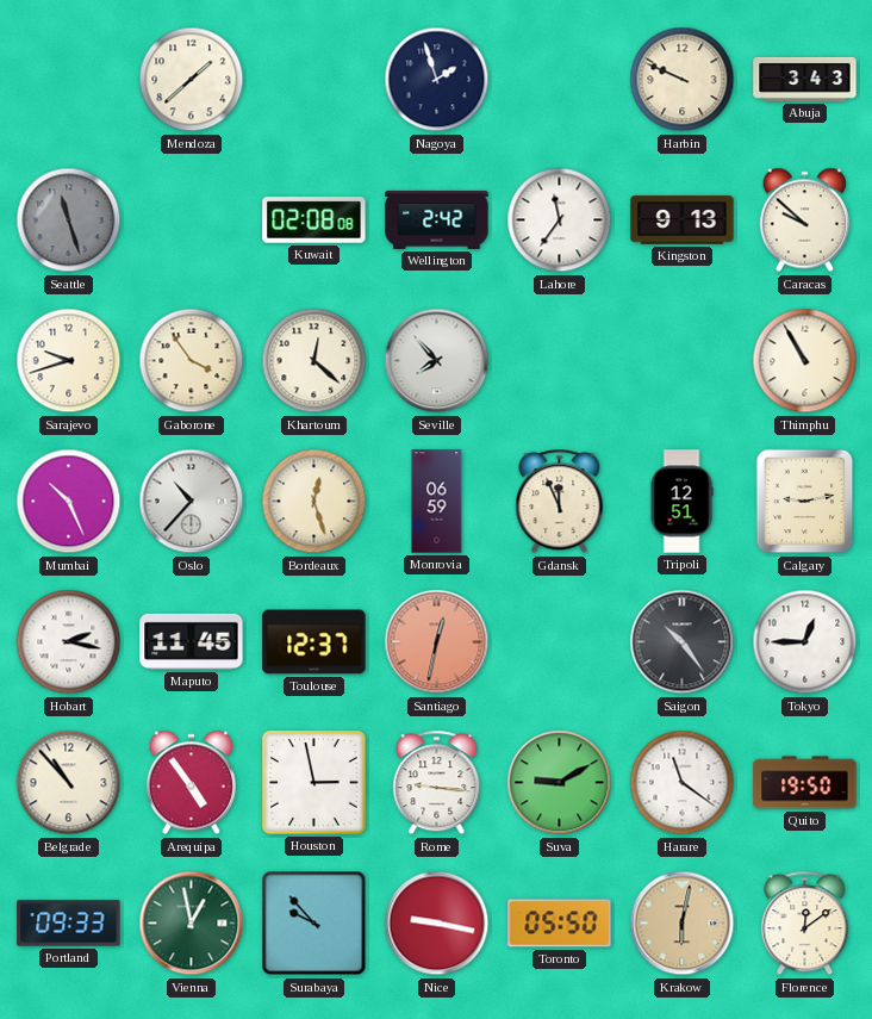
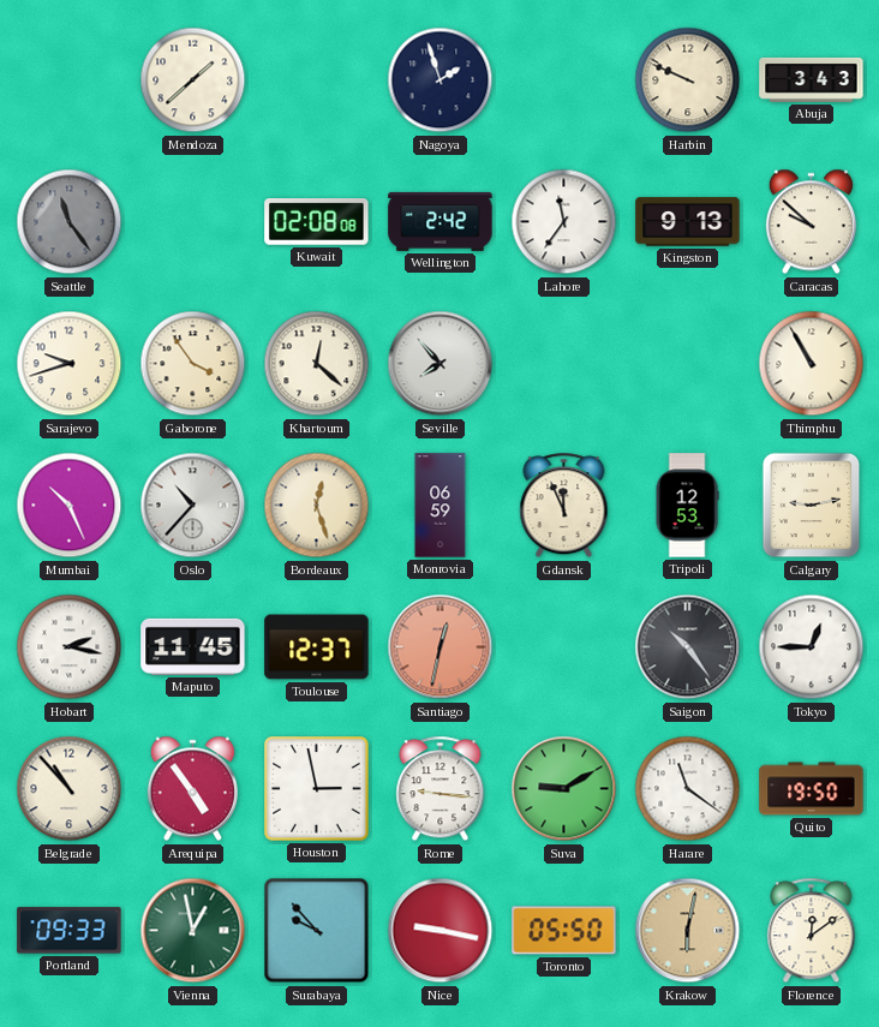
Seattle: 11:27 -> 11:24 (70, 222)
Tripoli: 12:51 -> 12:53 (687, 506)
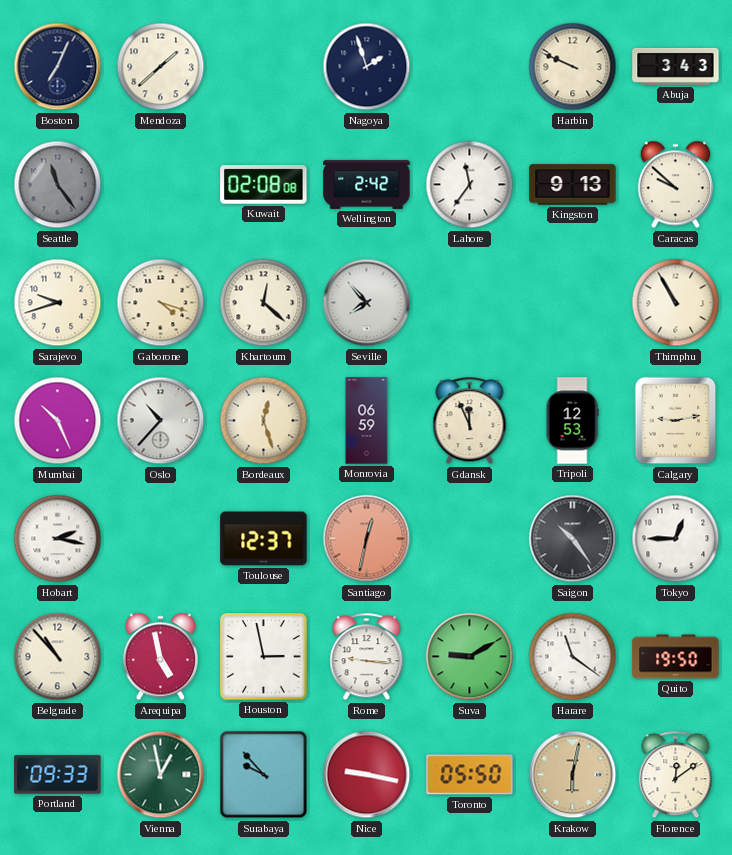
Boston: none -> 7:04 (58, 67)
Gaborone: 3:54 -> 4:18 (161, 303)
Maputo: 11:45 -> none (193, 646)
Arequipa: 4:54 -> 4:58 (160, 657)
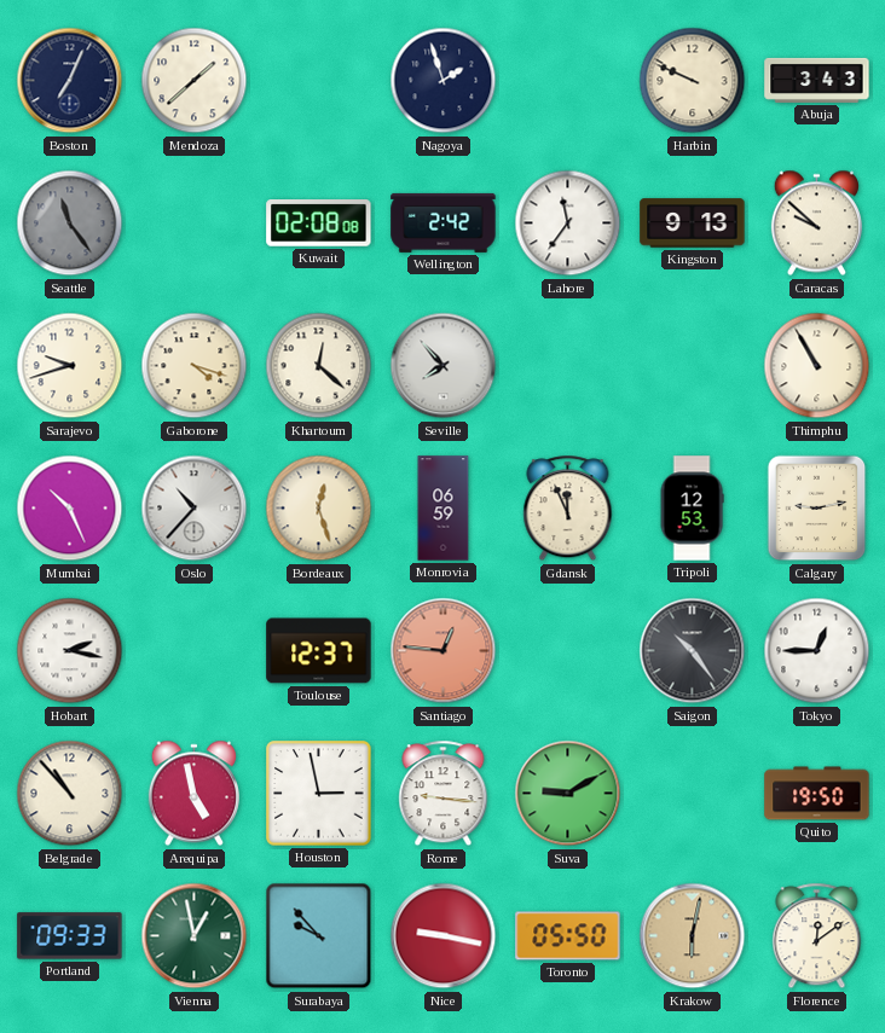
Santiago: 12:32 -> 12:46 (444, 651)
Harare: 11:21 -> none (573, 657)
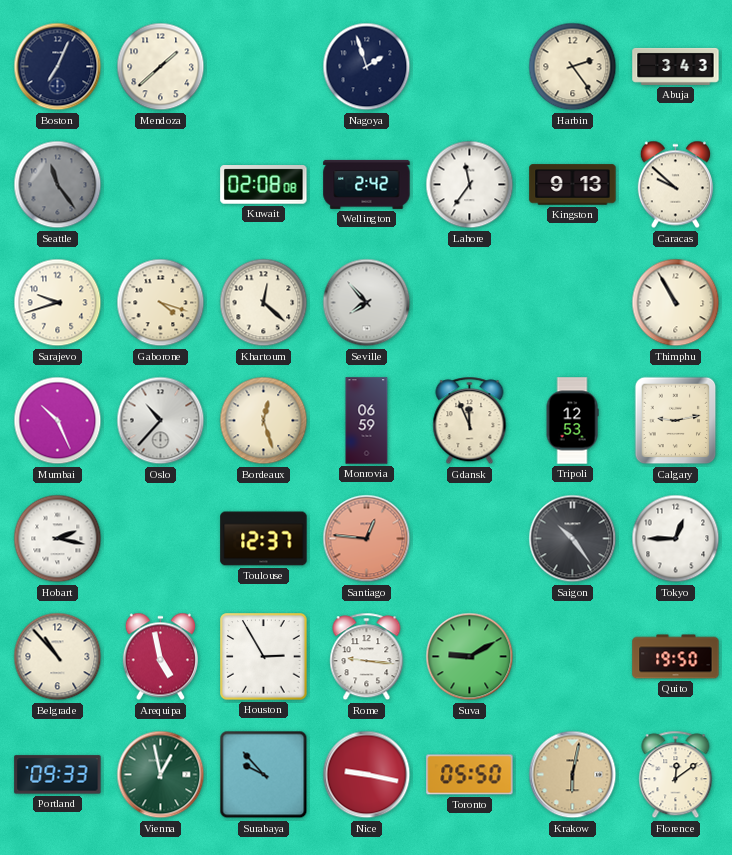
Harbin: 9:49 -> 2:24 (573, 67)
Houston: 2:58 -> 2:55 (264, 657)
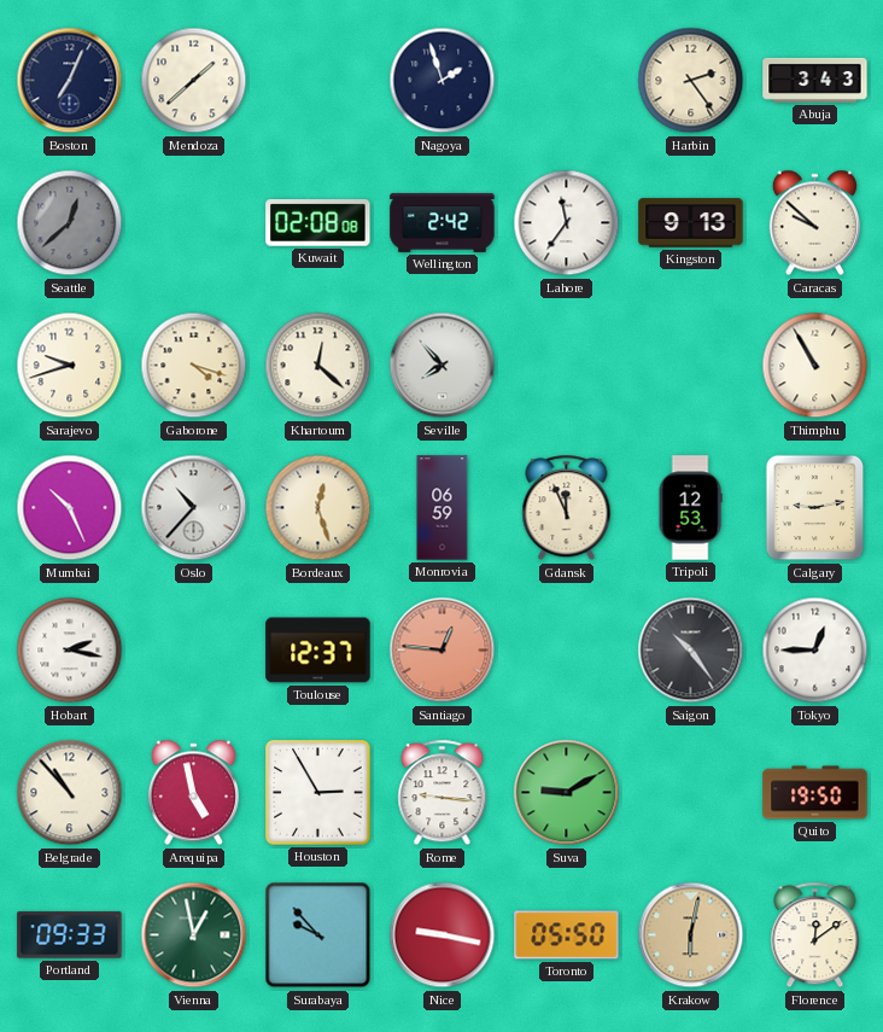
Seattle: 11:24 -> 12:38 (70, 223)
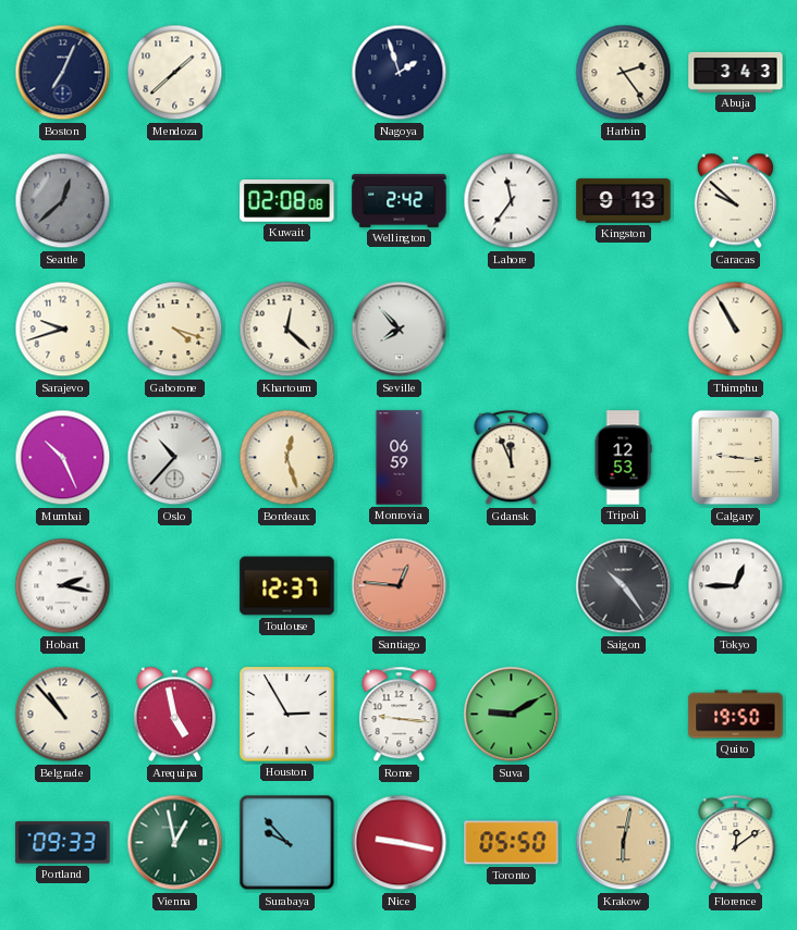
Calgary: 9:13 -> 9:16 (736, 458)
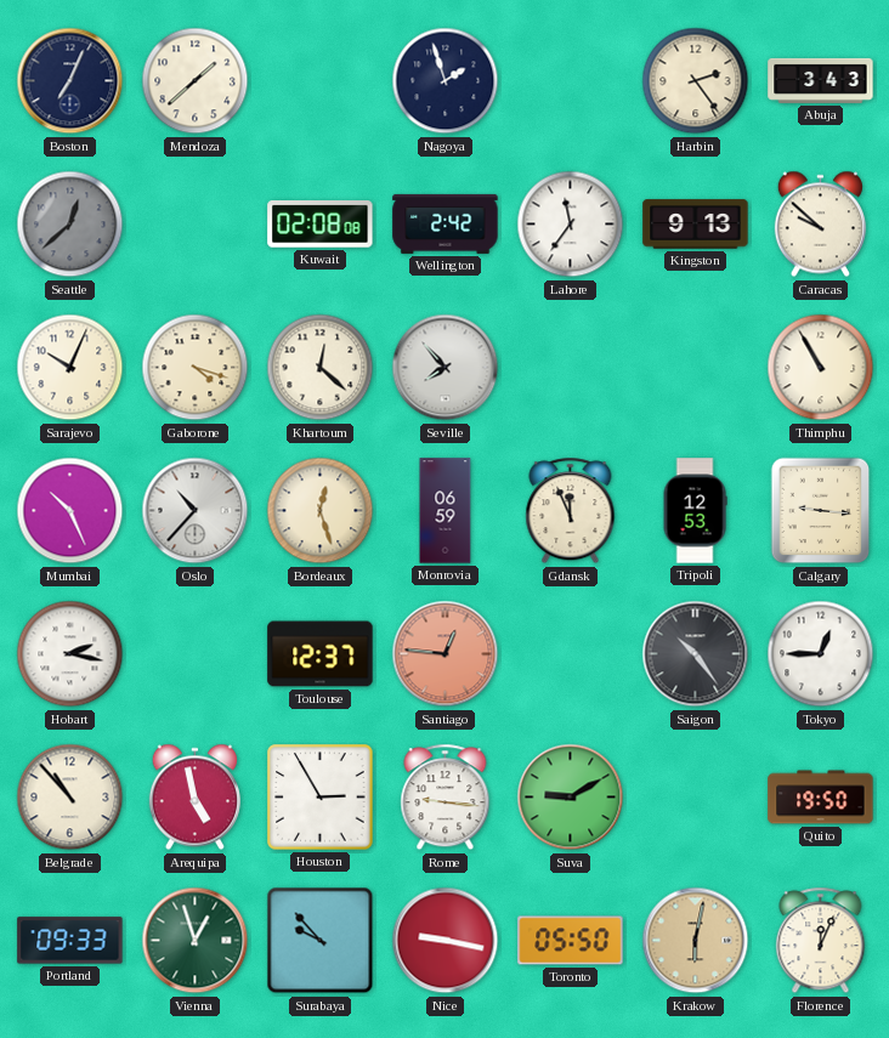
Sarajevo: 9:42 -> 10:04 (70, 368)
Vienna: 12:58 -> 12:57 (196, 941)
Florence: 12:09 -> 12:04 (821, 941)
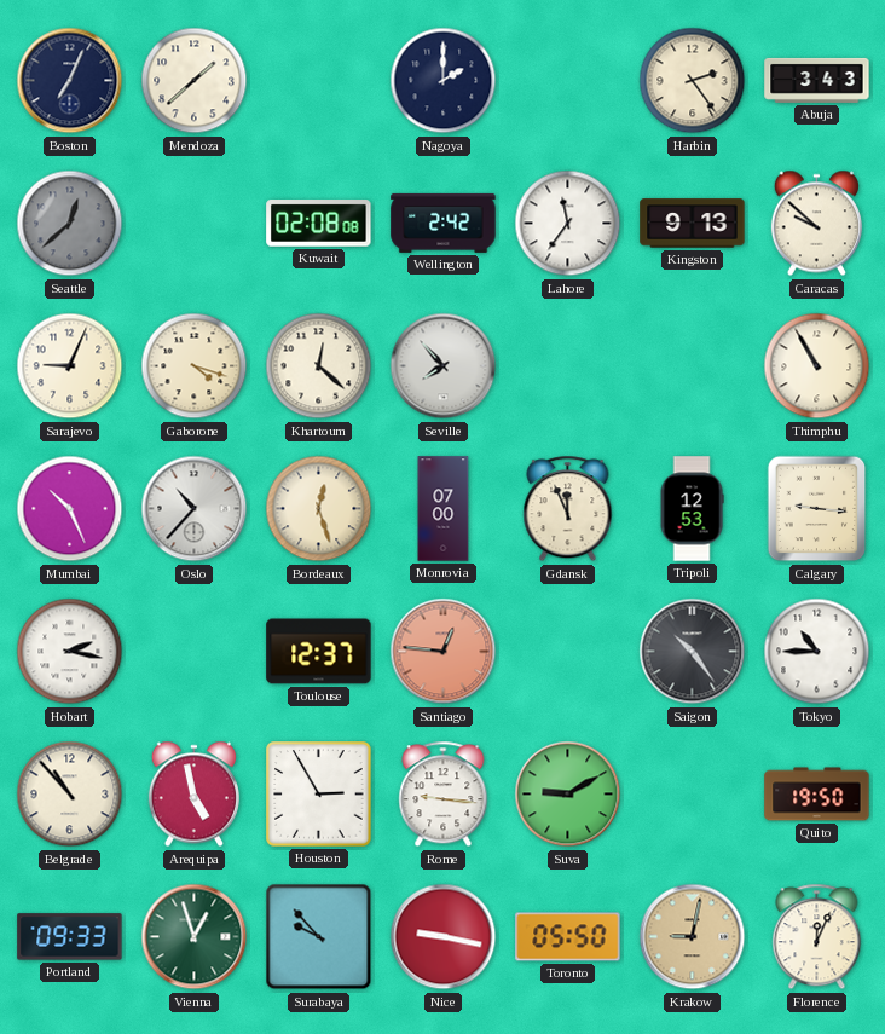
Nagoya: 1:57 -> 2:00 (444, 81)
Sarajevo: 10:04 -> 9:04 (70, 366)
Monrovia: 06:59 -> 07:00 (444, 509)
Tokyo: 12:45 -> 10:45 (817, 652)
Krakow: 6:02 -> 9:02 (693, 937)
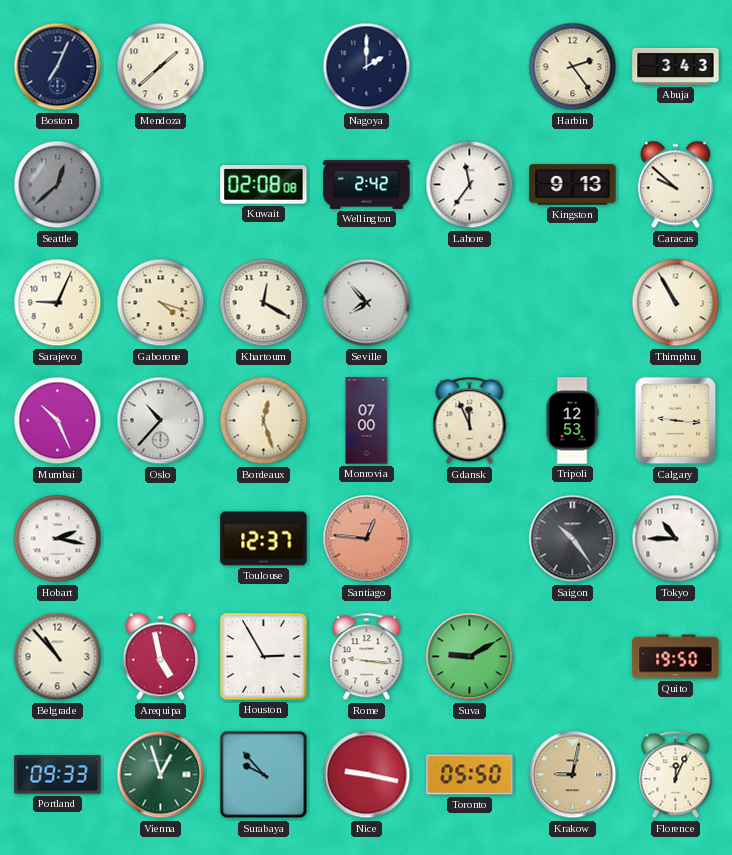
Khartoum: 12:22 -> 12:20 (264, 303)
